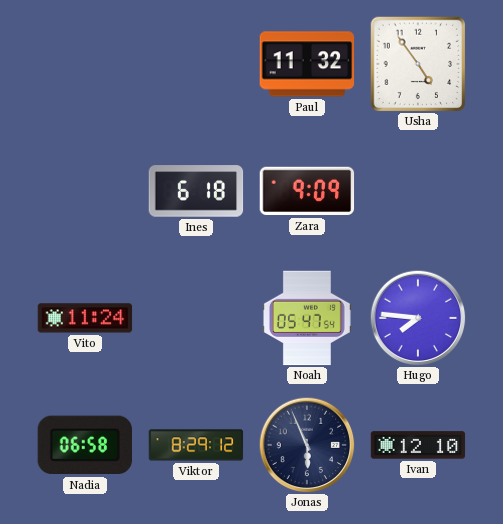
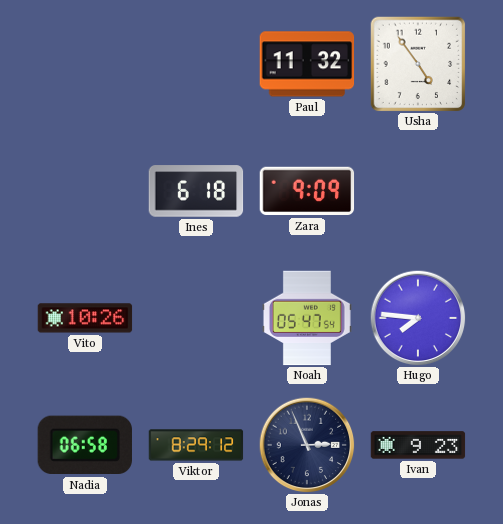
Vito: 11:24 -> 10:26 (85, 318)
Jonas: 5:56 -> 2:56 (307, 445)
Ivan: 12:10 -> 9:23 (418, 445)
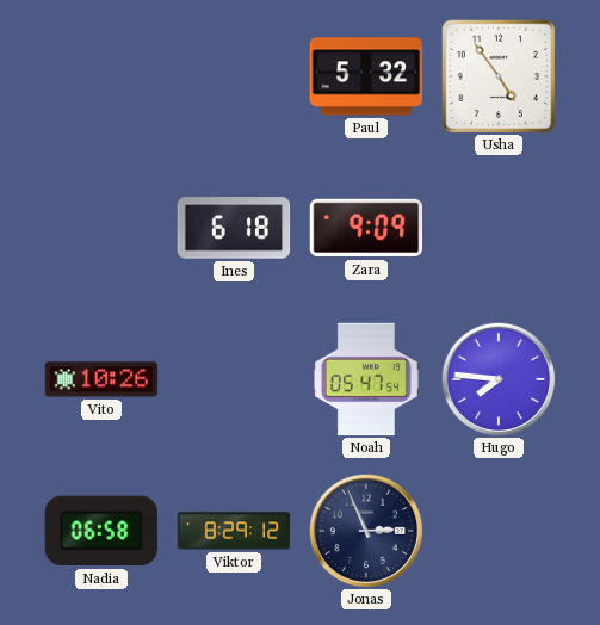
Paul: 11:32 -> 5:32 (366, 76)
Ivan: 9:23 -> none (418, 445)
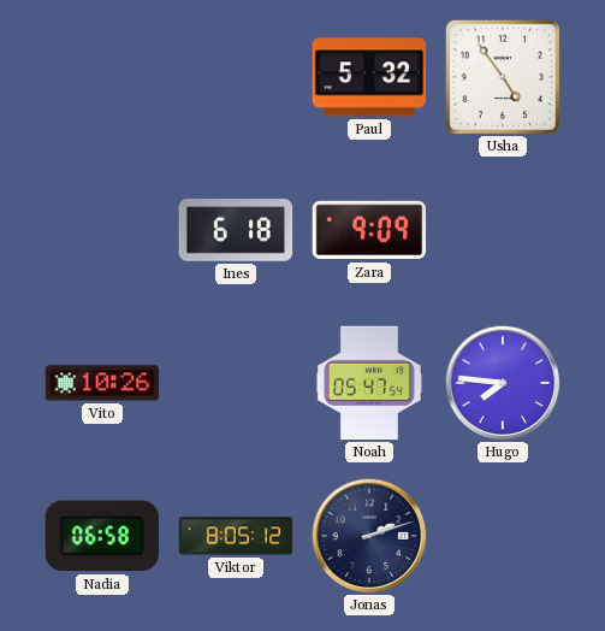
Viktor: 8:29 -> 8:05 (236, 536)
Jonas: 2:56 -> 2:12 (369, 536)
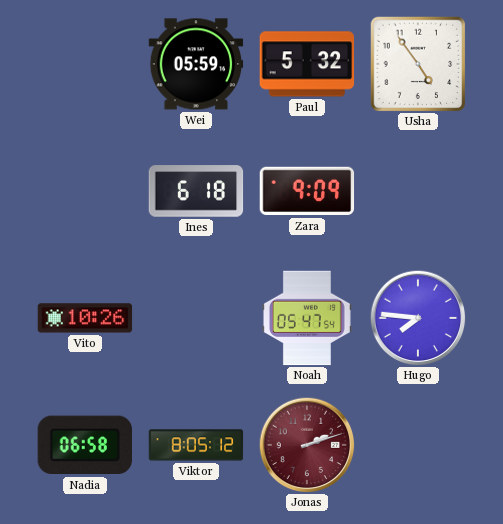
Wei: none -> 05:59 (196, 64)
Jonas dial: navy -> burgundy (307, 445)
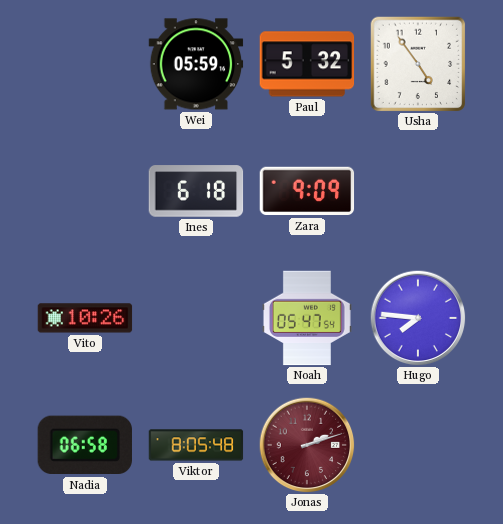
Viktor: 8:05:12 -> 8:05:48 (196, 445)
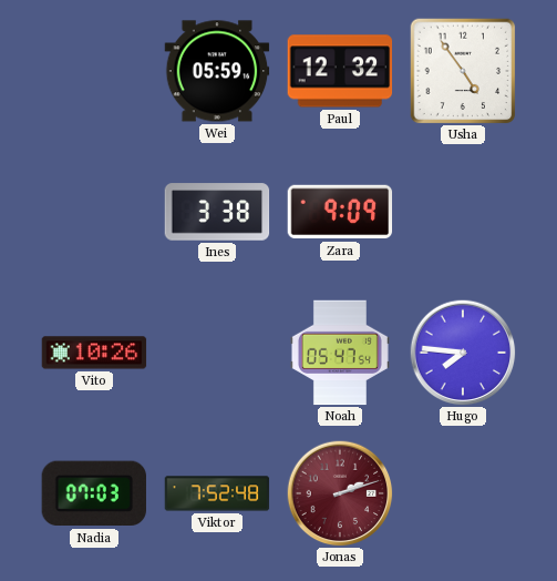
Paul: 5:32 -> 12:32 (340, 71)
Ines: 6:18 -> 3:38 (217, 212)
Nadia: 06:58 -> 07:03 (93, 493)
Viktor: 8:05 -> 7:52 (217, 493)
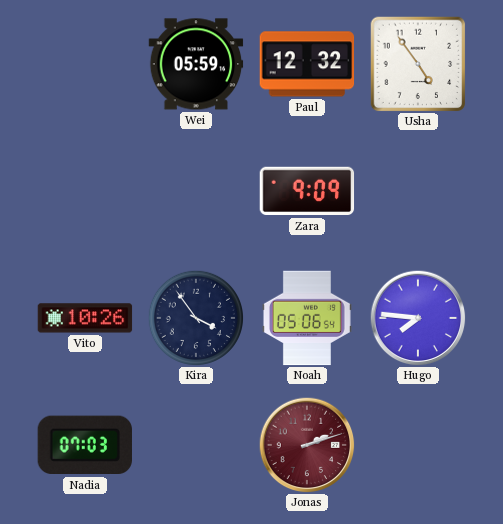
Ines: 3:38 -> none (217, 212)
Kira: none -> 3:54 (195, 317)
Noah: 05:47 -> 05:06 (307, 318)
Viktor: 7:52 -> none (217, 493)
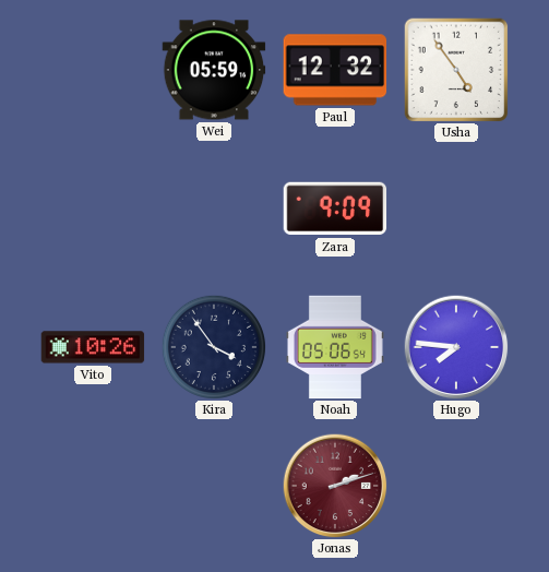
Nadia: 07:03 -> none (84, 445)
